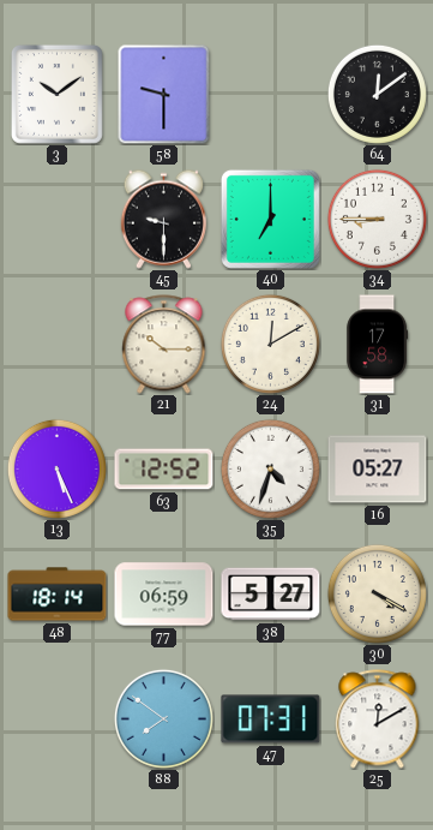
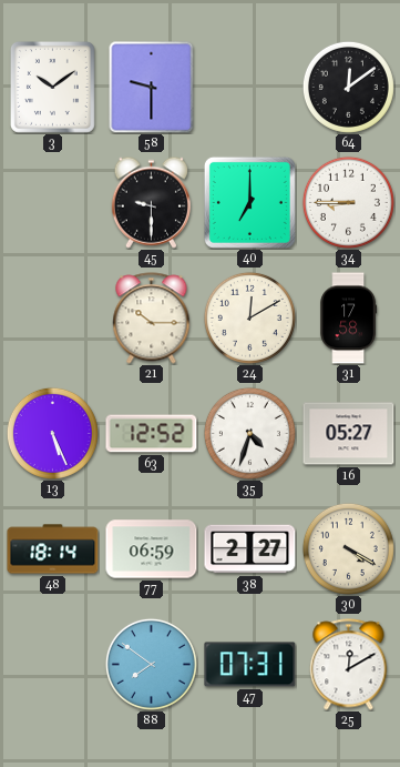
38: 5:27 -> 2:27 (250, 549)
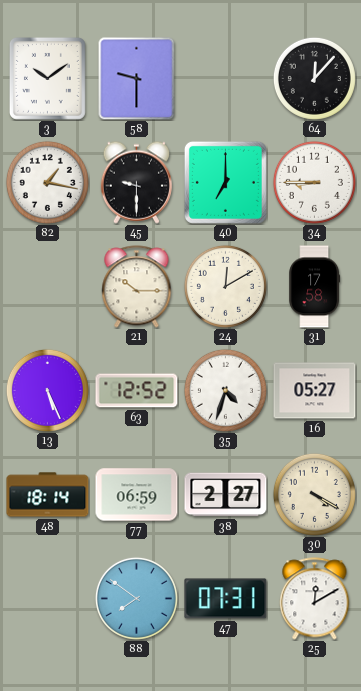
64: 12:09 -> 12:07 (314, 78)
82: none -> 1:17 (47, 182)
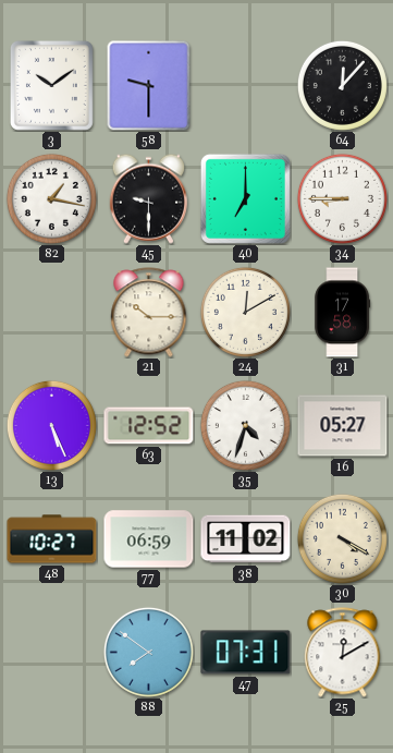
48: 18:14 -> 10:27 (52, 539)
38: 2:27 -> 11:02 (246, 539)
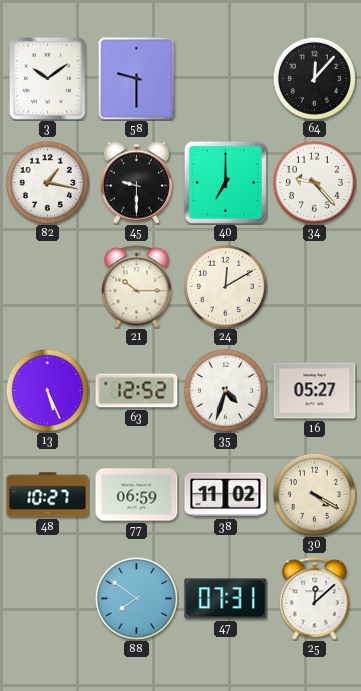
34: 8:45 -> 9:23 (314, 182)
31: 17:58 -> none (343, 313)
25: 12:10 -> 12:08 (315, 599)
